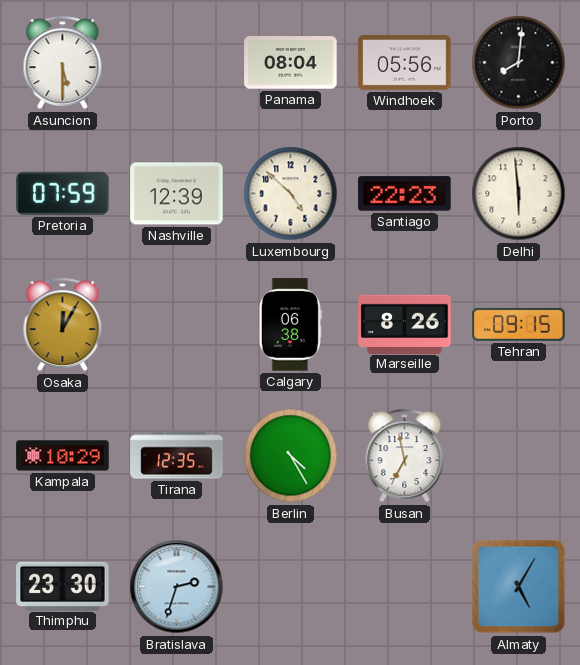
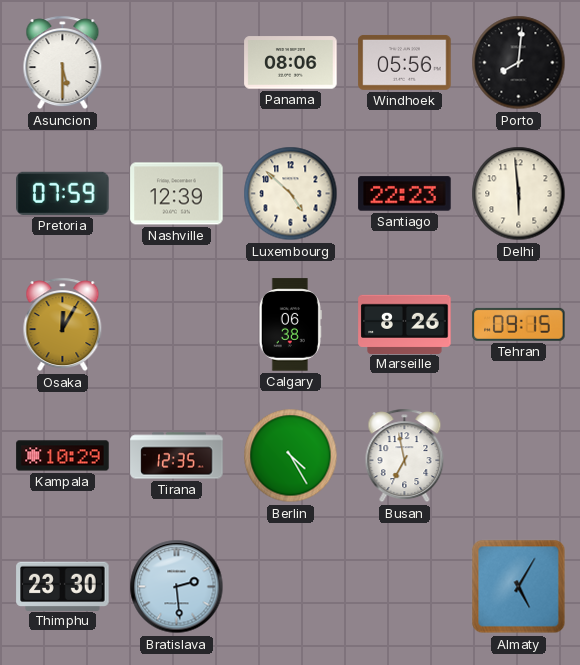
Panama: 08:04 -> 08:06 (291, 63)
Bratislava: 2:33 -> 2:29 (177, 587)
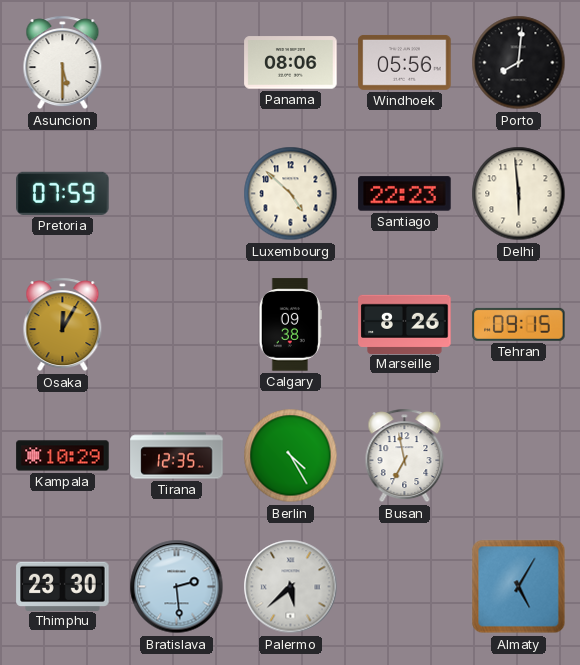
Nashville: 12:39 -> none (177, 194)
Calgary: 06:38 -> 09:38 (290, 325)
Palermo: none -> 5:38 (291, 587)
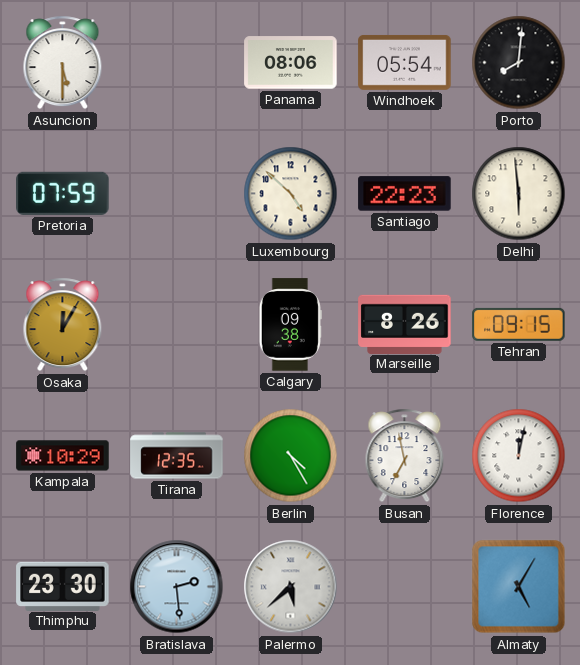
Windhoek: 05:56 -> 05:54 (405, 62)
Florence: none -> 12:02 (519, 456)
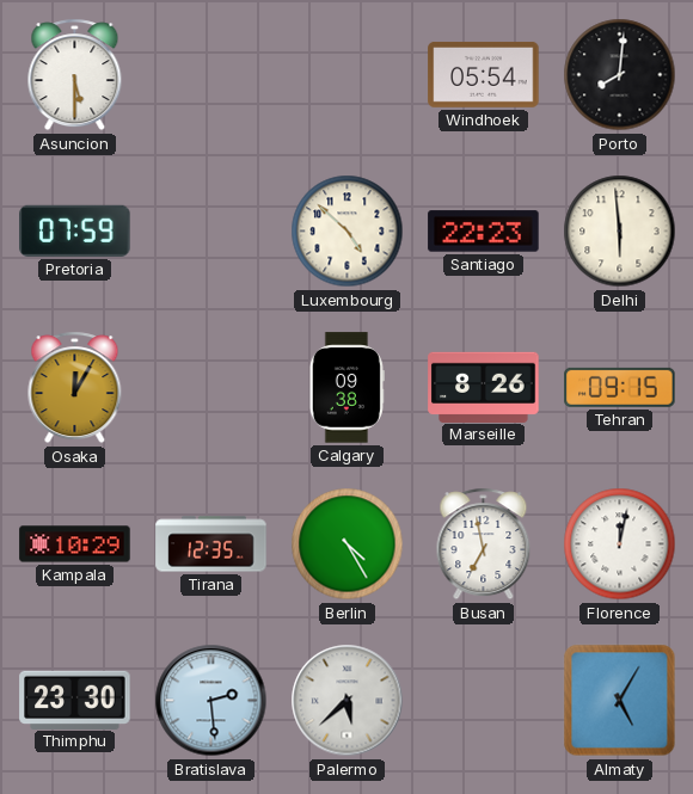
Panama: 08:06 -> none (291, 63)
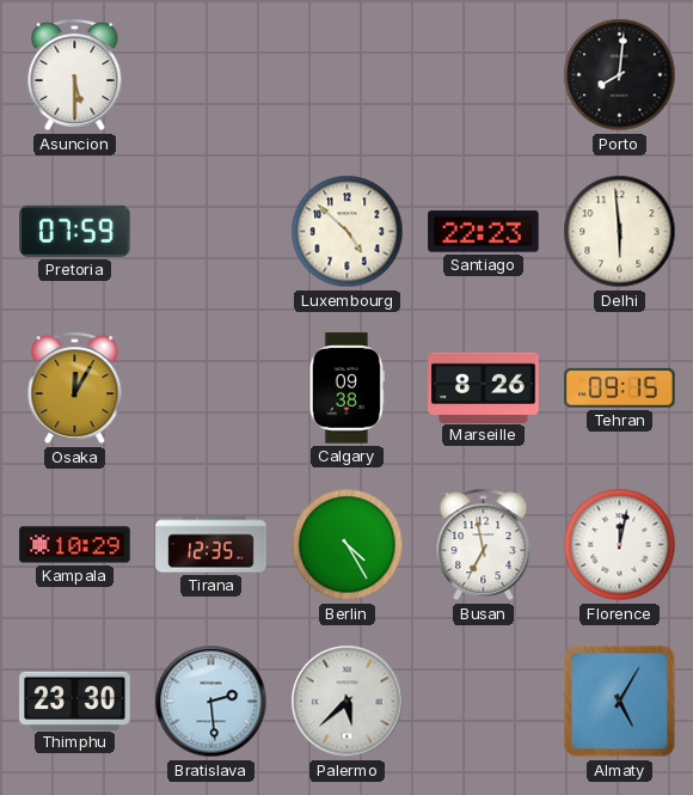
Windhoek: 05:54 -> none (484, 74)
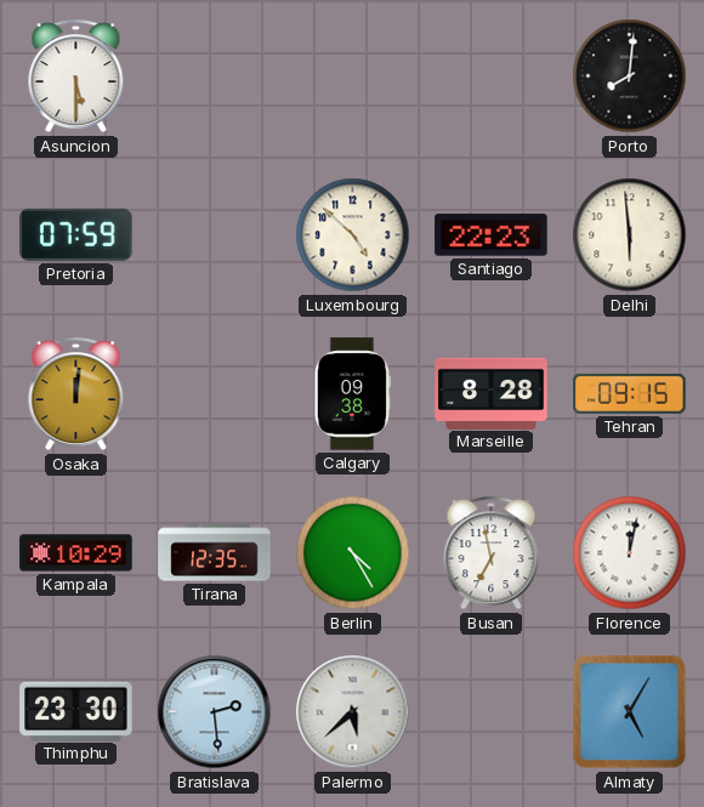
Osaka: 12:05 -> 12:01 (76, 394)
Marseille: 8:26 -> 8:28 (492, 393)
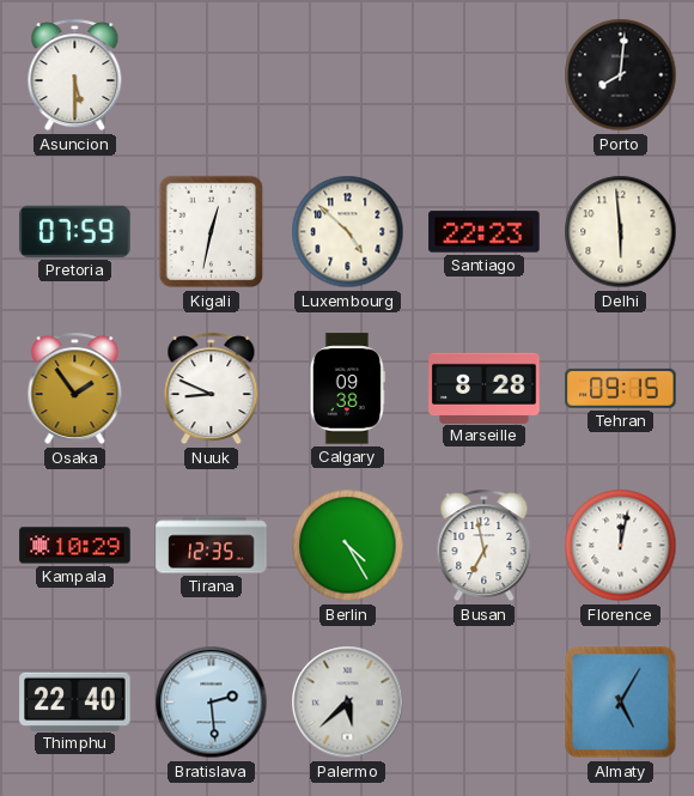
Kigali: none -> 12:32 (212, 232)
Osaka: 12:01 -> 1:54 (75, 389)
Nuuk: none -> 8:49 (212, 389)
Thimphu: 23:30 -> 22:40 (75, 701)
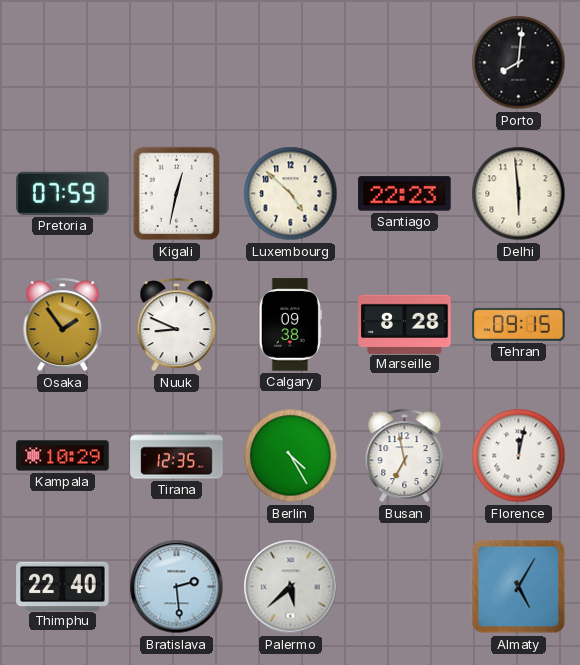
Asuncion: 5:30 -> none (75, 75)
